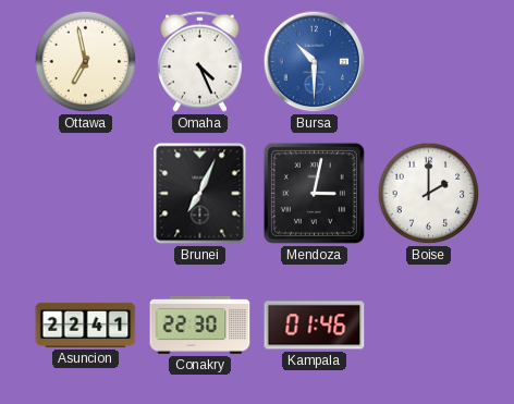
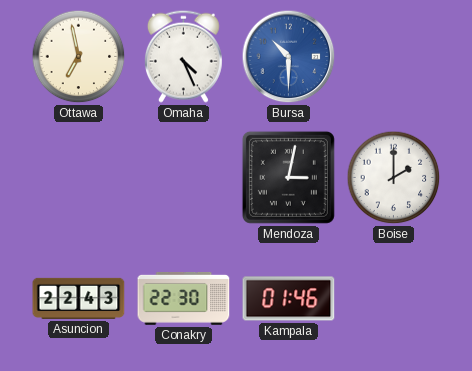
Brunei: 7:04 -> none (200, 194)
Asuncion: 22:41 -> 22:43 (79, 298)
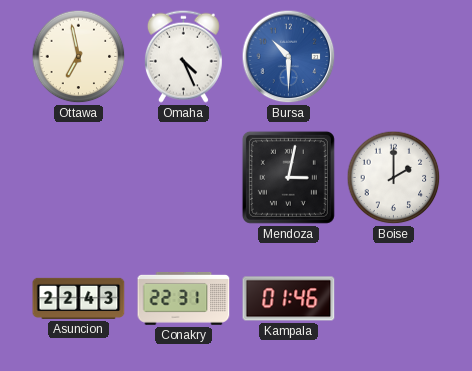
Conakry: 22:30 -> 22:31 (184, 298)
